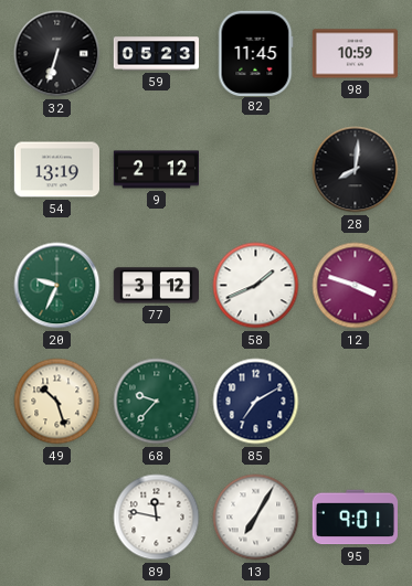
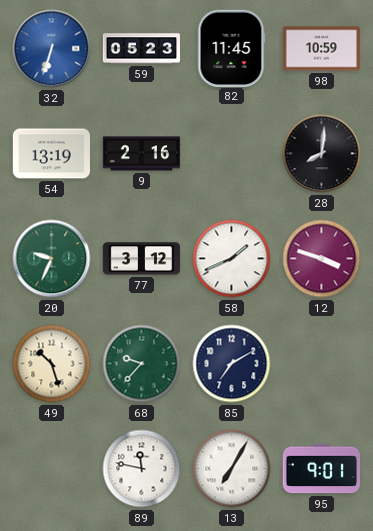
32 dial: black -> blue (52, 49)
9: 2:12 -> 2:16 (142, 154)
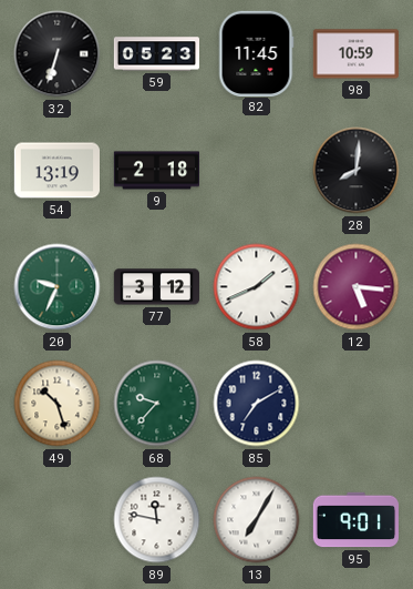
32 dial: blue -> black (58, 54)
9: 2:16 -> 2:18 (157, 171)
12: 3:48 -> 5:16 (357, 287)
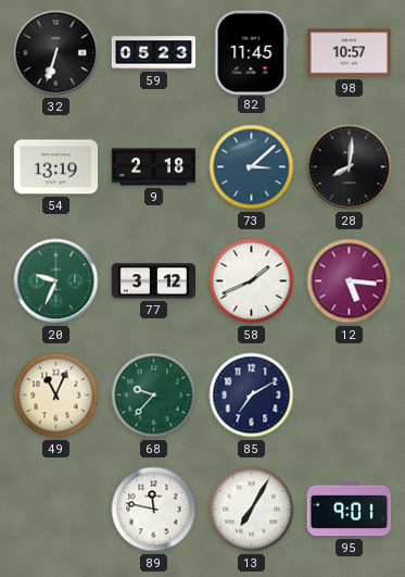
98: 10:59 -> 10:57 (349, 53)
73: none -> 3:08 (252, 167)
49: 10:27 -> 11:04 (56, 396)
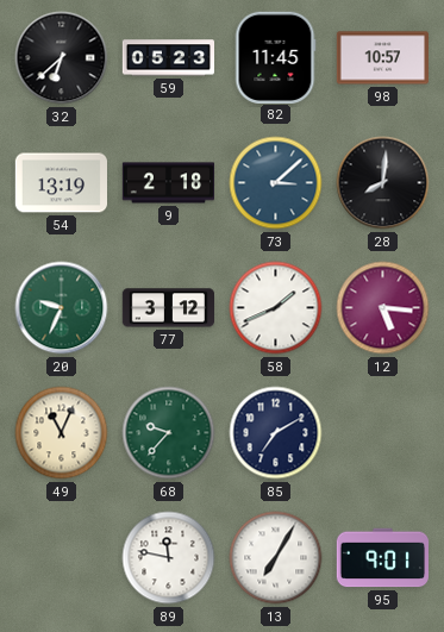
32: 6:33 -> 6:38 (62, 58)
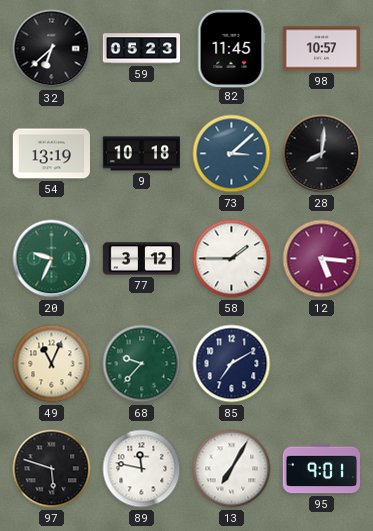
9: 2:18 -> 10:18 (142, 154)
58: 1:41 -> 1:45 (232, 259)
97: none -> 5:48 (52, 469)
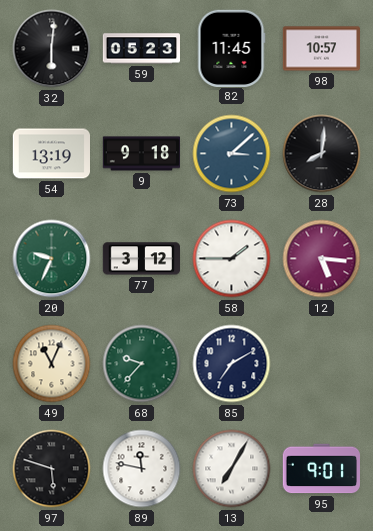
32: 6:38 -> 6:01 (52, 49)
9: 10:18 -> 9:18 (142, 154)
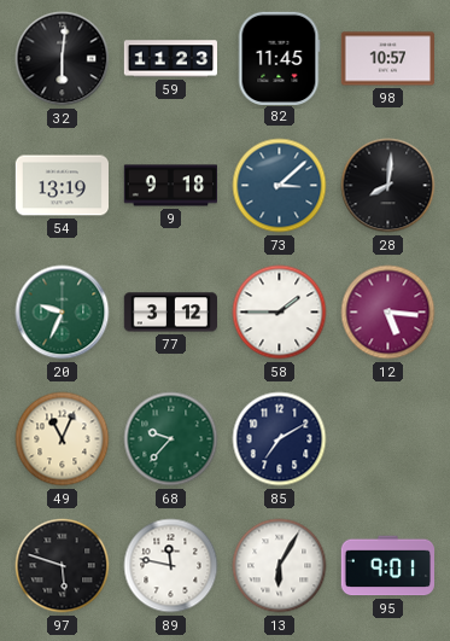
59: 05:23 -> 11:23 (170, 59)
13: 7:05 -> 6:05 (280, 566)
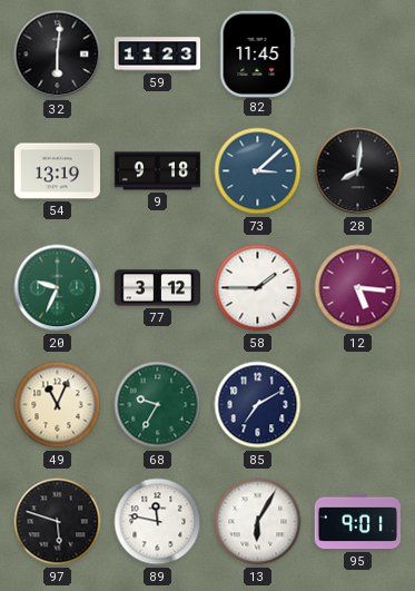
98: 10:57 -> none (387, 59)
68: 9:37 -> 9:35 (158, 405)
